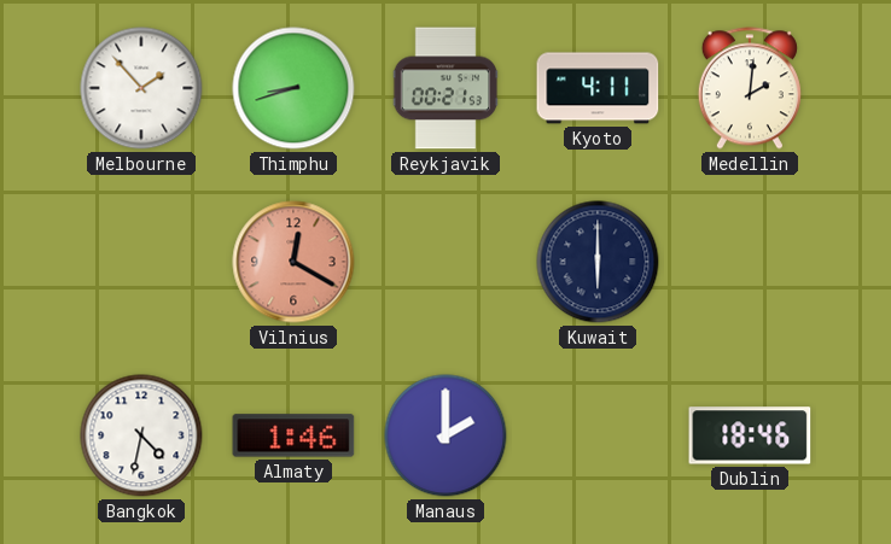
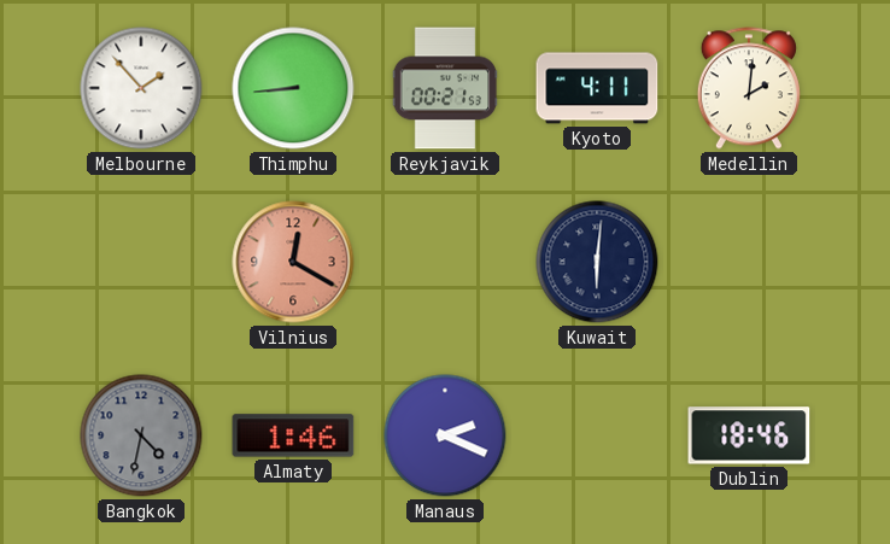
Thimphu: 8:42 -> 8:44 (293, 88)
Kuwait: 6:00 -> 6:01 (597, 262)
Bangkok dial: white -> grey (141, 435)
Manaus: 2:00 -> 2:19 (445, 435)
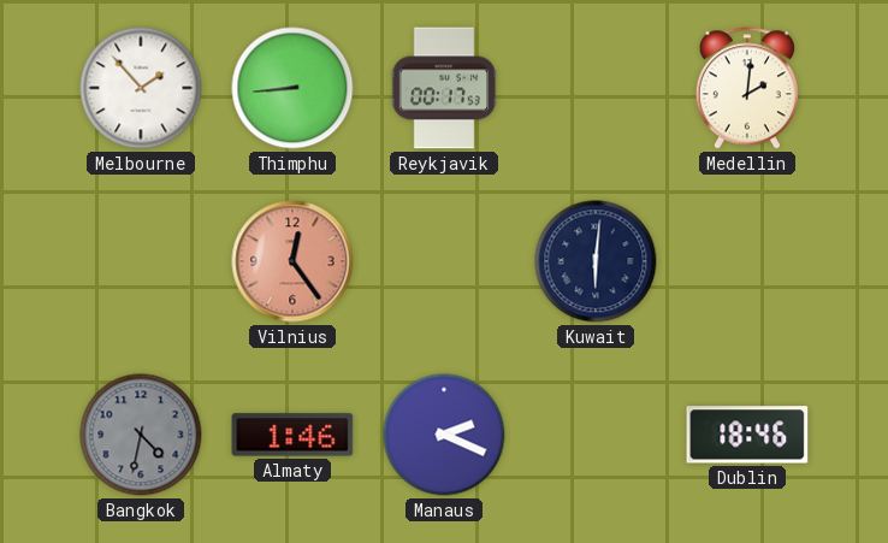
Reykjavik: 00:21 -> 00:17 (444, 88)
Kyoto: 4:11 -> none (597, 88)
Vilnius: 12:20 -> 12:24 (292, 261)
